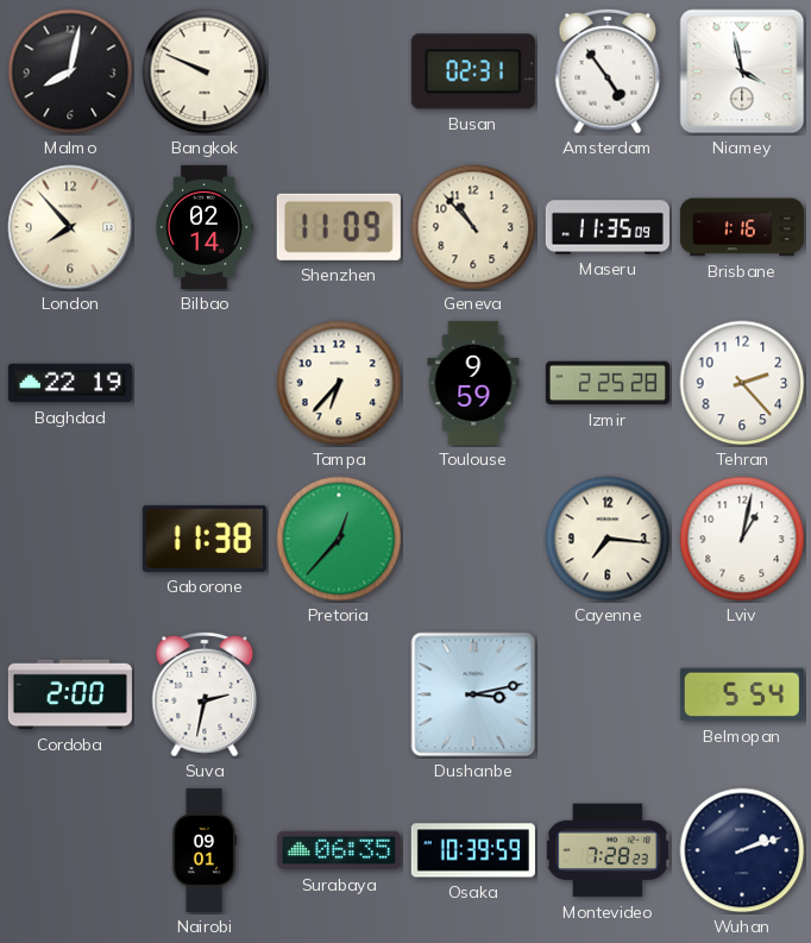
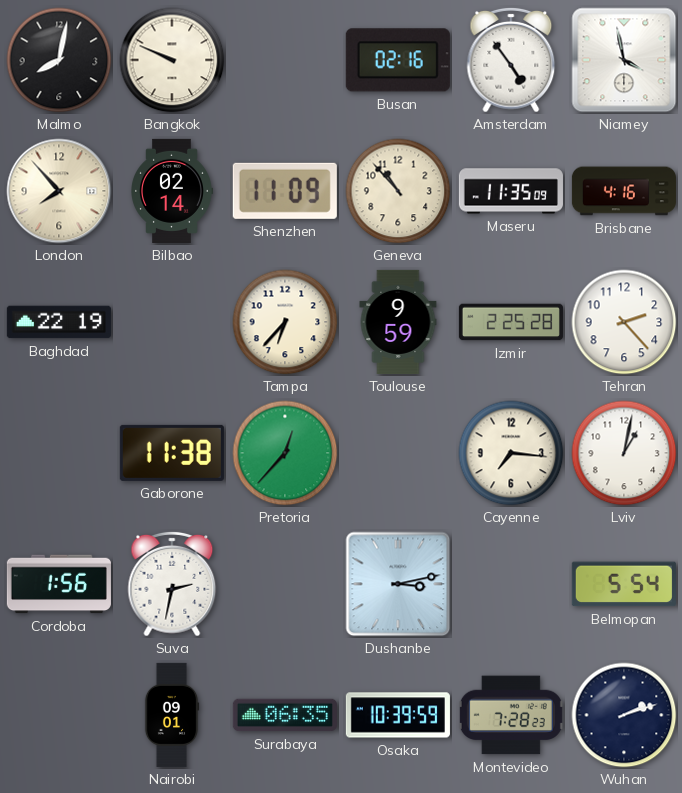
Busan: 02:31 -> 02:16 (398, 60)
Brisbane: 1:16 -> 4:16 (624, 191)
Cordoba: 2:00 -> 1:56 (59, 584)
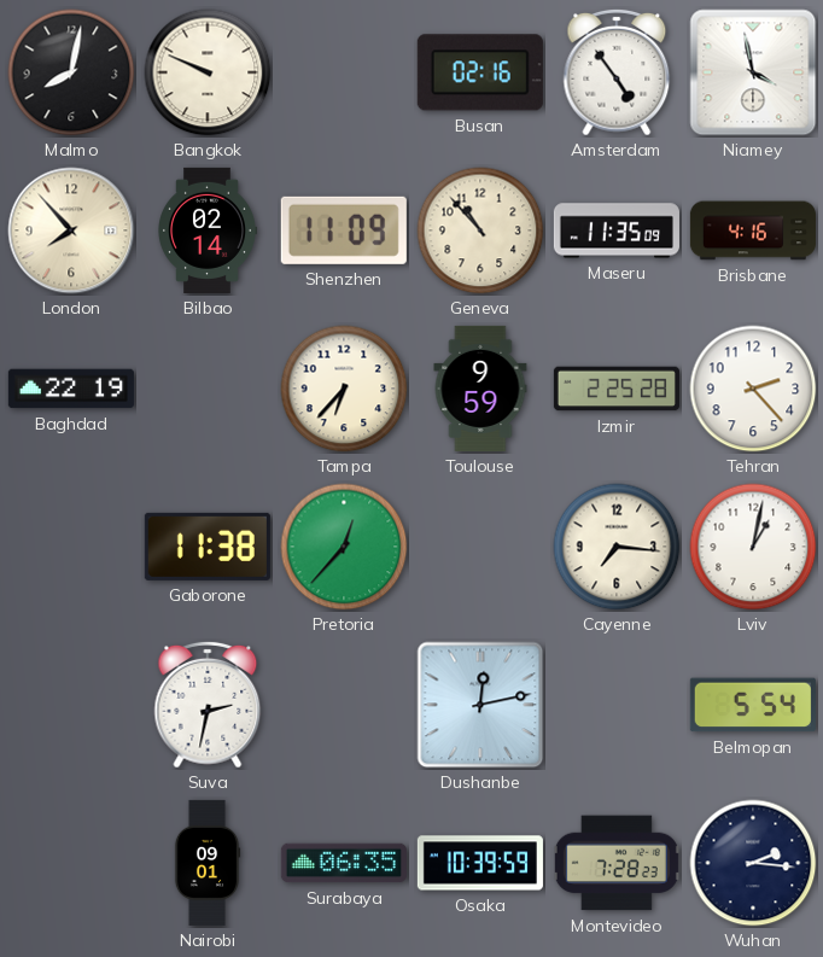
Cordoba: 1:56 -> none (59, 584)
Dushanbe: 3:13 -> 12:13 (480, 705)
Wuhan: 2:12 -> 2:16 (753, 863)
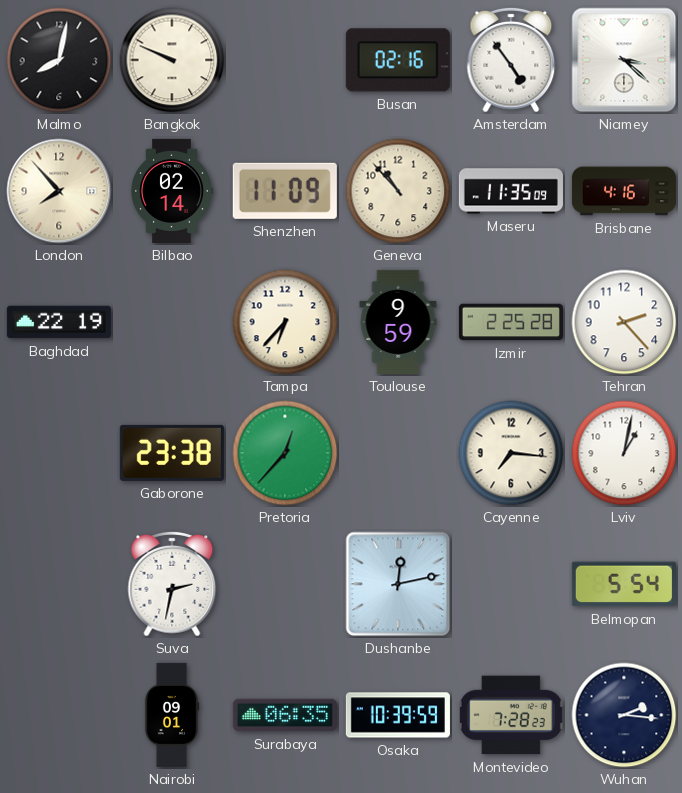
Niamey: 3:58 -> 3:22 (624, 60)
Gaborone: 11:38 -> 23:38 (172, 453)
